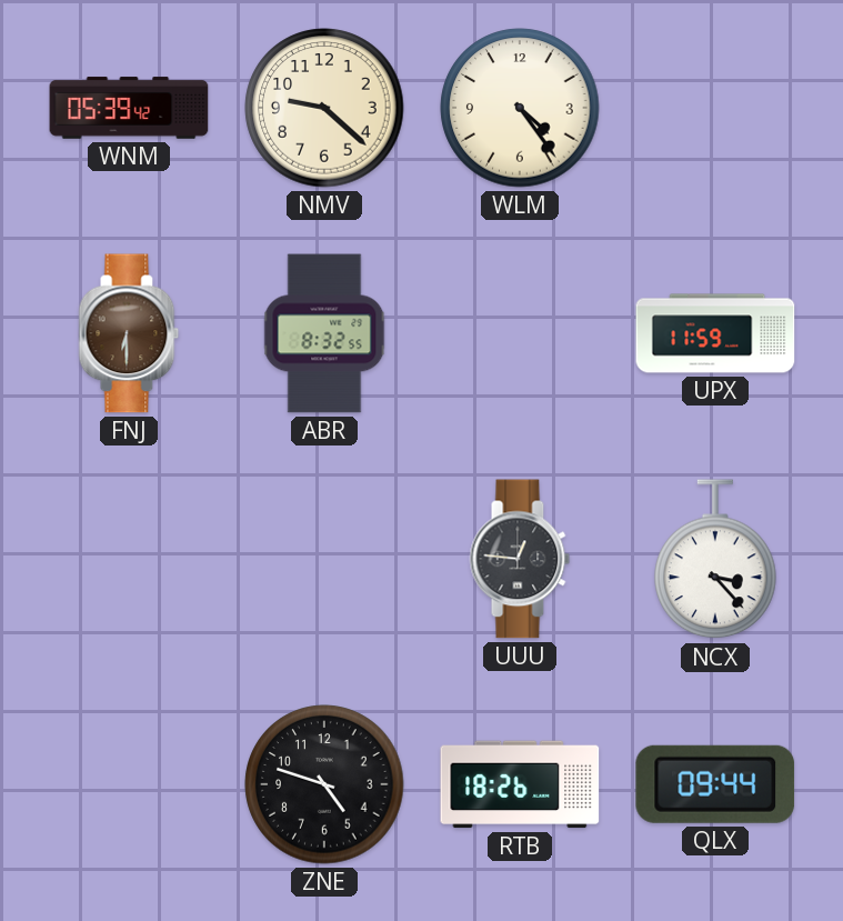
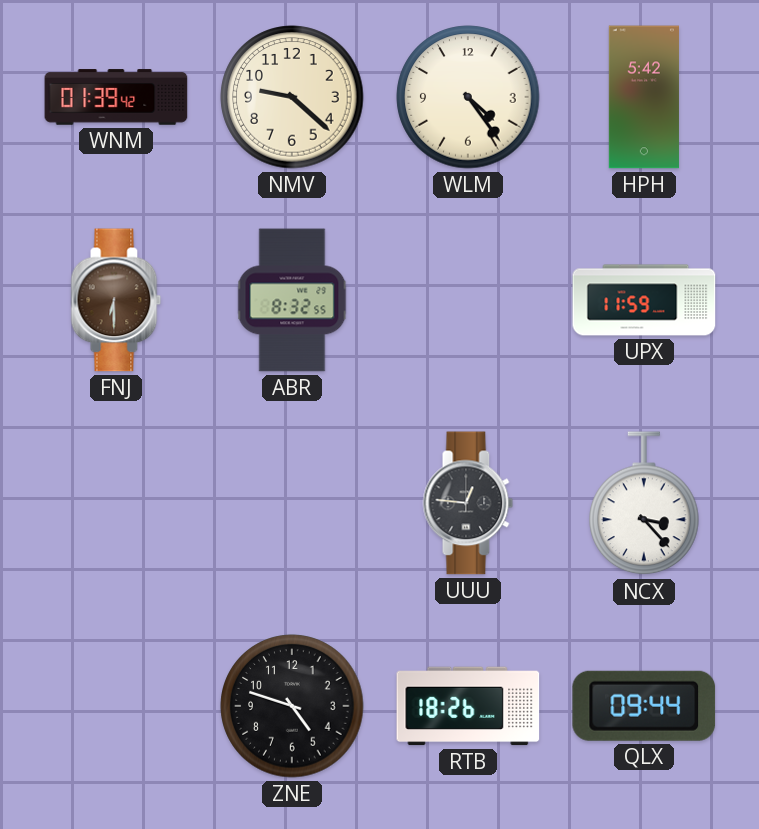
WNM: 05:39 -> 01:39 (116, 97)
HPH: none -> 5:42 (644, 97)
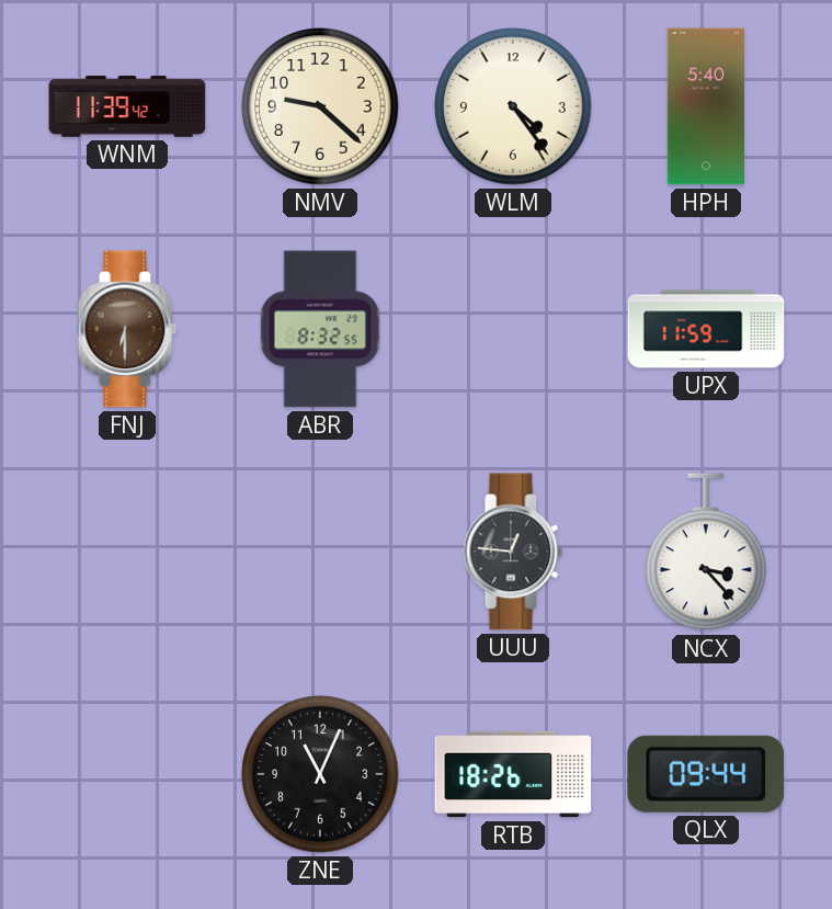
WNM: 01:39 -> 11:39 (127, 106)
HPH: 5:42 -> 5:40 (706, 106)
ZNE: 4:48 -> 11:04 (320, 774)
